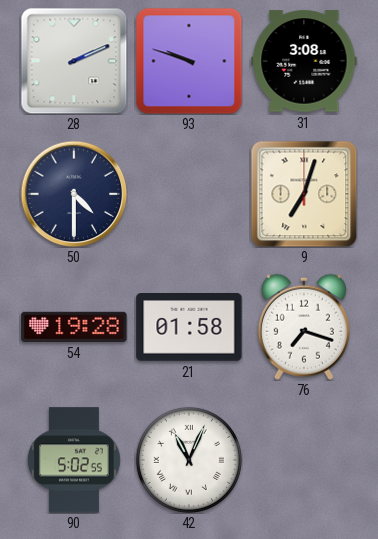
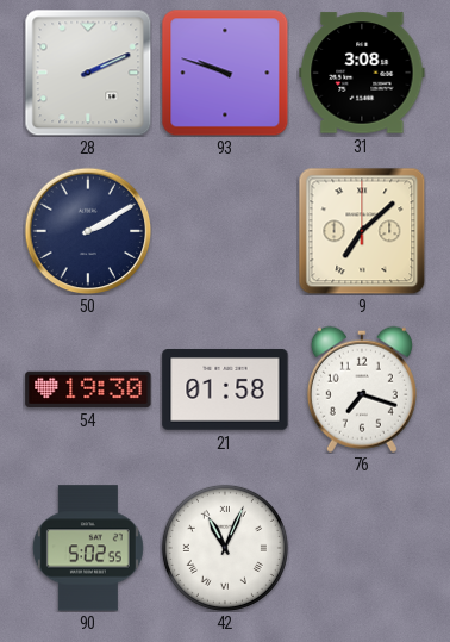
50: 4:30 -> 2:10 (88, 231)
9: 7:03 -> 7:08 (362, 231)
54: 19:28 -> 19:30 (88, 389)
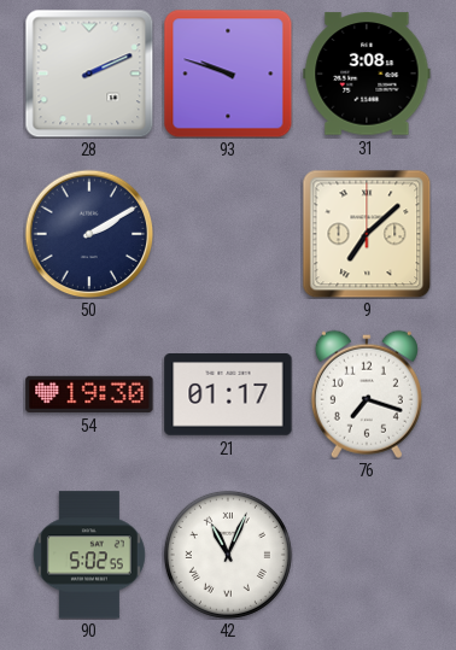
21: 01:58 -> 01:17 (228, 394)
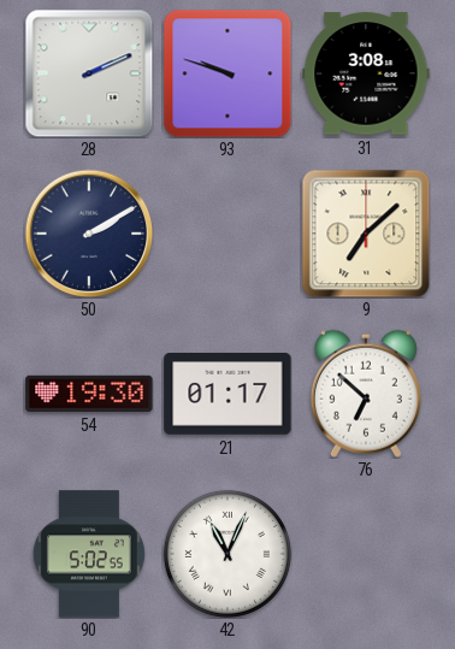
76: 7:18 -> 6:52 (366, 394)
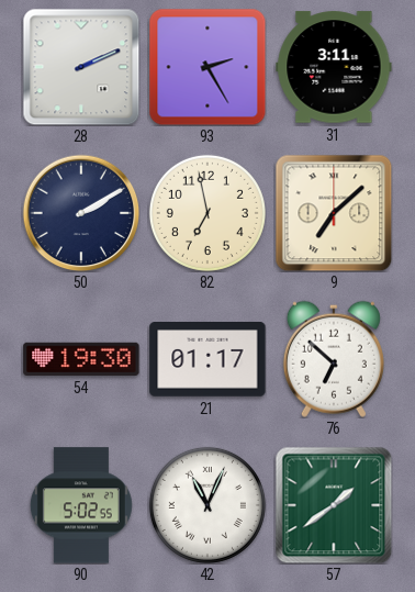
93: 9:48 -> 2:25 (207, 67)
31: 3:08 -> 3:11 (334, 67)
82: none -> 6:58 (207, 213)
57: none -> 1:39 (334, 505)
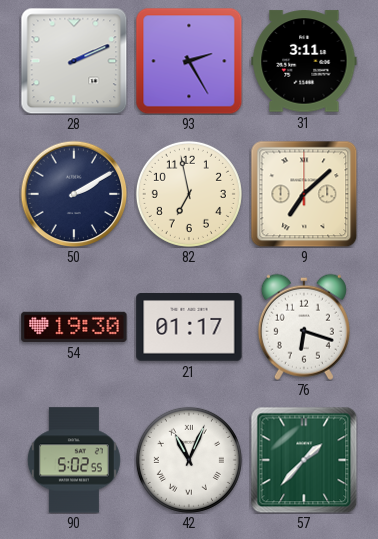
76: 6:52 -> 6:18 (304, 327)
57: 1:39 -> 1:37 (304, 460)
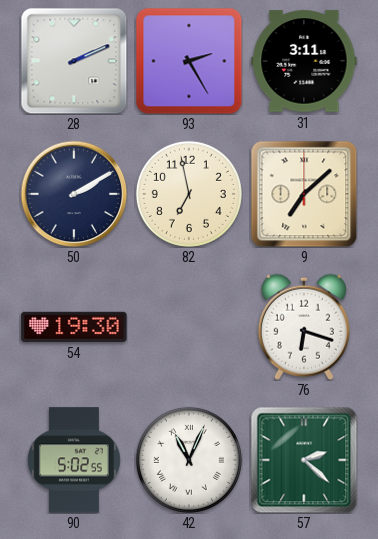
21: 01:17 -> none (189, 327)
57: 1:37 -> 2:22 (304, 460)
